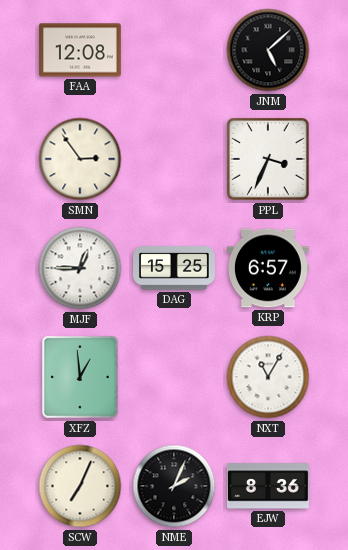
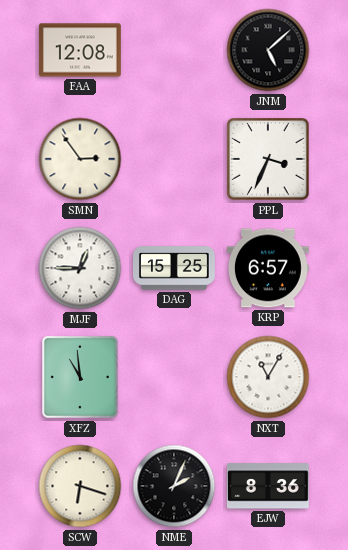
XFZ: 12:59 -> 10:59 (81, 378)
SCW: 7:04 -> 6:18 (80, 486)
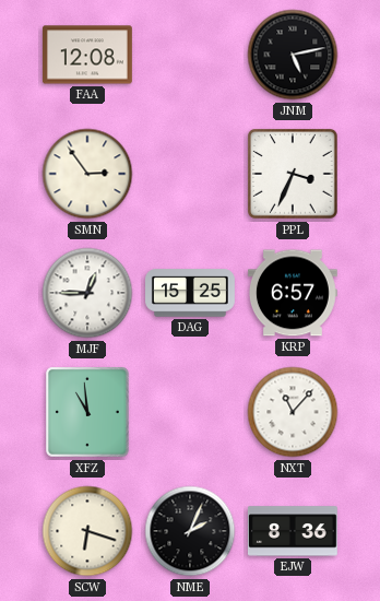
JNM: 5:08 -> 5:13 (293, 55)
NXT: 11:05 -> 11:07 (293, 412)
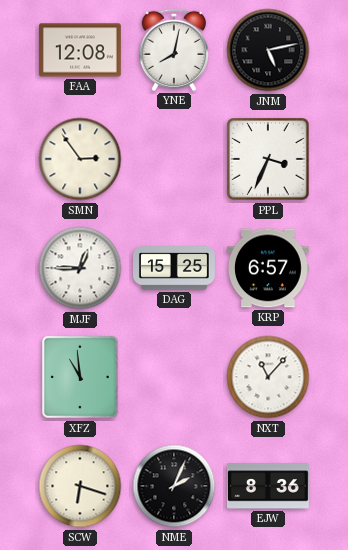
YNE: none -> 8:02 (173, 50)
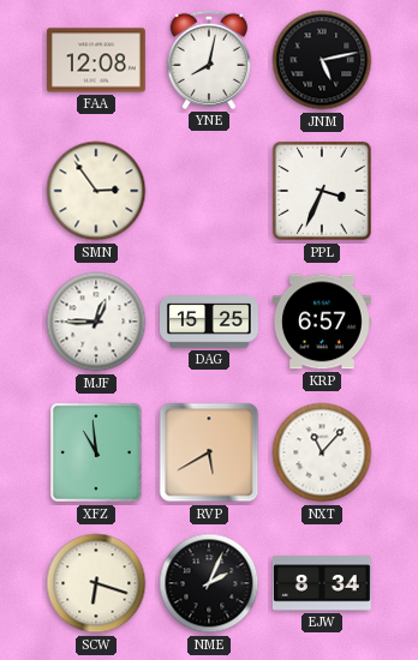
RVP: none -> 5:40 (209, 452)
EJW: 8:36 -> 8:34 (322, 583)
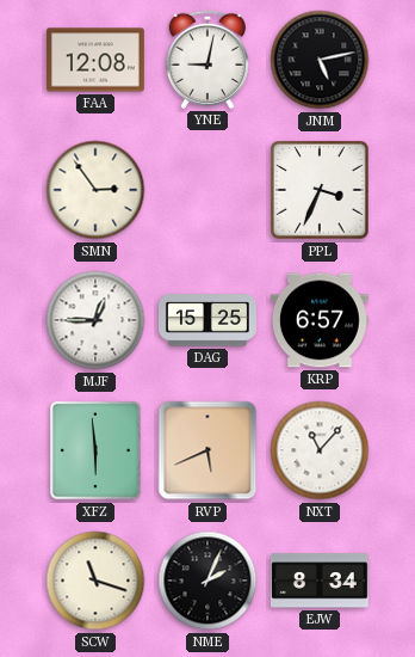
YNE: 8:02 -> 9:02 (206, 60)
XFZ: 10:59 -> 5:59 (97, 452)
RVP: 5:40 -> 5:41 (207, 450)
SCW: 6:18 -> 11:18 (95, 581)
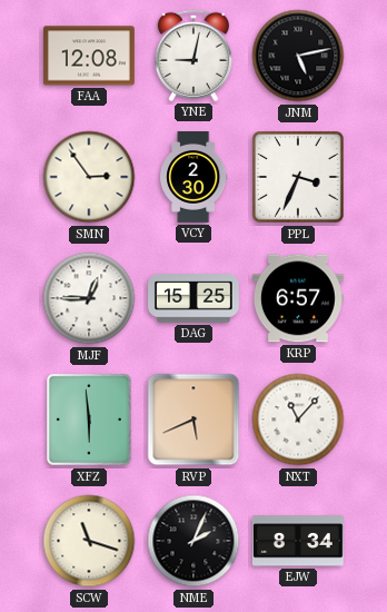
VCY: none -> 2:30 (195, 178)
